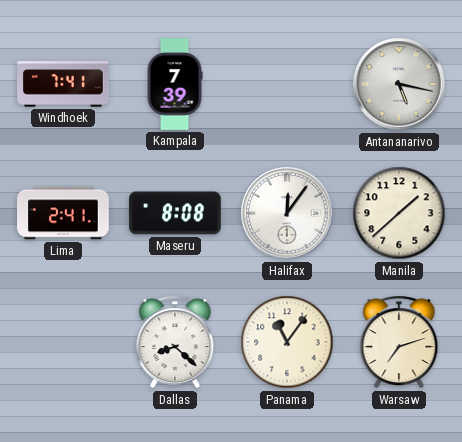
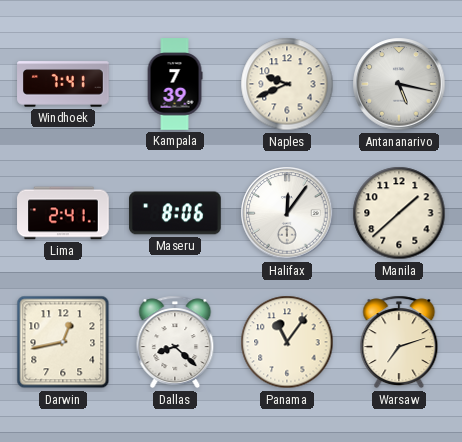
Naples: none -> 9:41 (287, 84)
Maseru: 8:08 -> 8:06 (175, 213)
Darwin: none -> 12:43 (63, 342)
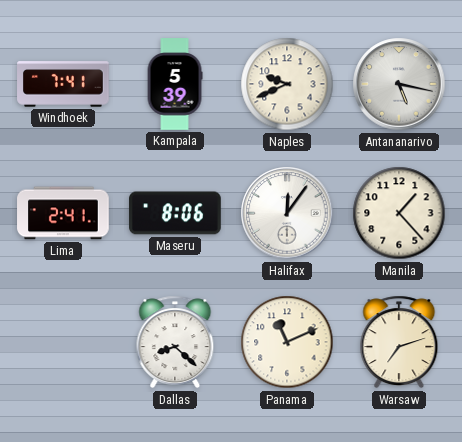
Kampala: 7:39 -> 5:39 (175, 84)
Manila: 1:38 -> 1:23 (399, 213)
Darwin: 12:43 -> none (63, 342)
Panama: 11:06 -> 11:11 (287, 342)
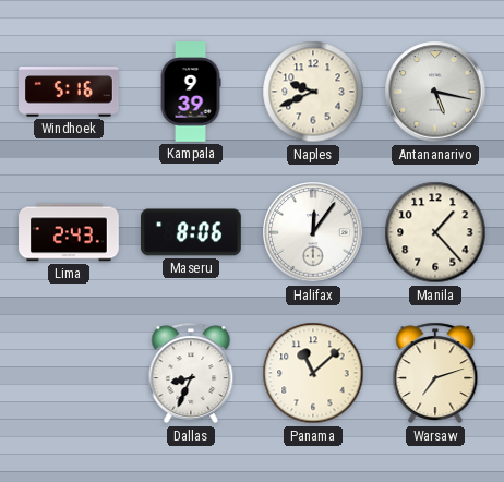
Windhoek: 7:41 -> 5:16 (69, 92)
Kampala: 5:39 -> 9:39 (191, 92)
Lima: 2:41 -> 2:43 (69, 232)
Dallas: 8:22 -> 8:34 (191, 373)
Panama: 11:11 -> 11:08 (313, 373)
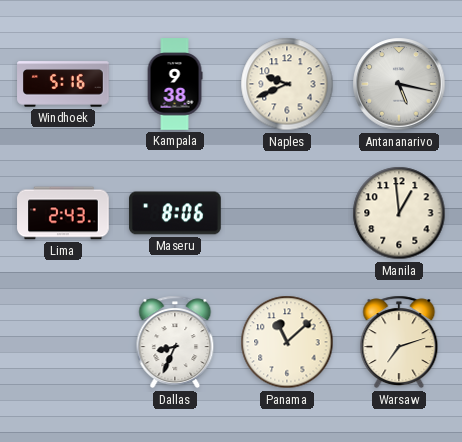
Kampala: 9:39 -> 9:38 (175, 84)
Halifax: 12:06 -> none (313, 232)
Manila: 1:23 -> 12:59 (399, 213)
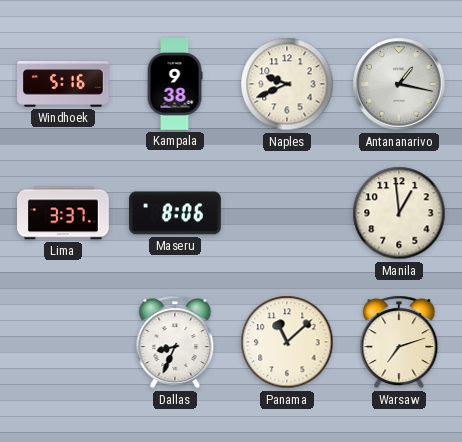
Antananarivo: 5:17 -> 1:17 (399, 84)
Lima: 2:43 -> 3:37 (63, 213)
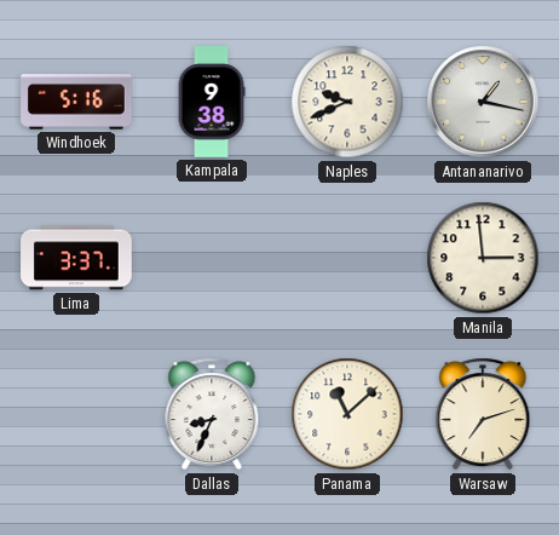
Maseru: 8:06 -> none (175, 213)
Manila: 12:59 -> 2:59 (483, 258)
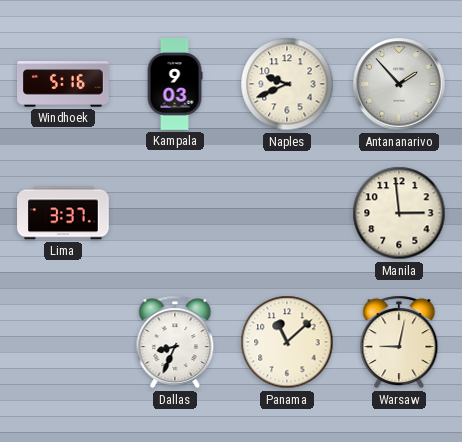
Kampala: 9:38 -> 9:03 (175, 84)
Antananarivo: 1:17 -> 1:53 (399, 84)
Warsaw: 7:12 -> 9:02 (399, 342)
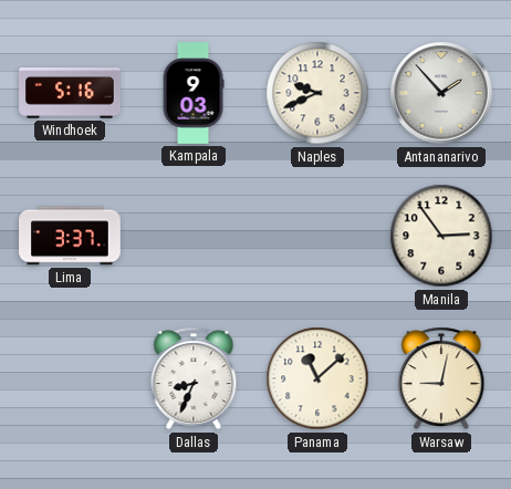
Manila: 2:59 -> 2:54 (441, 236)
